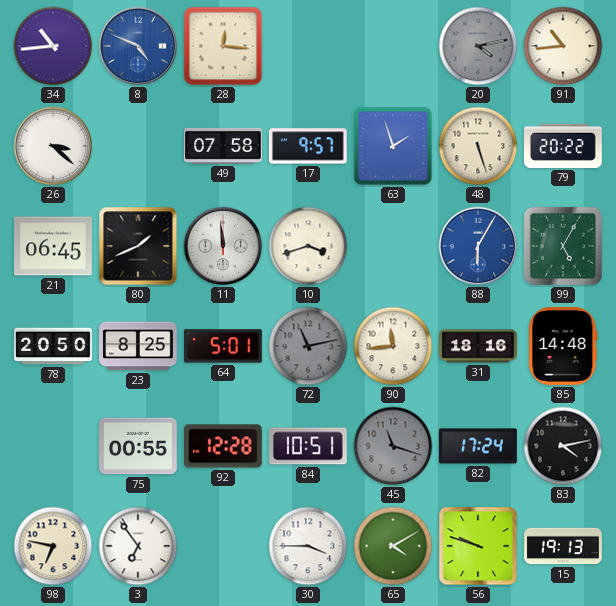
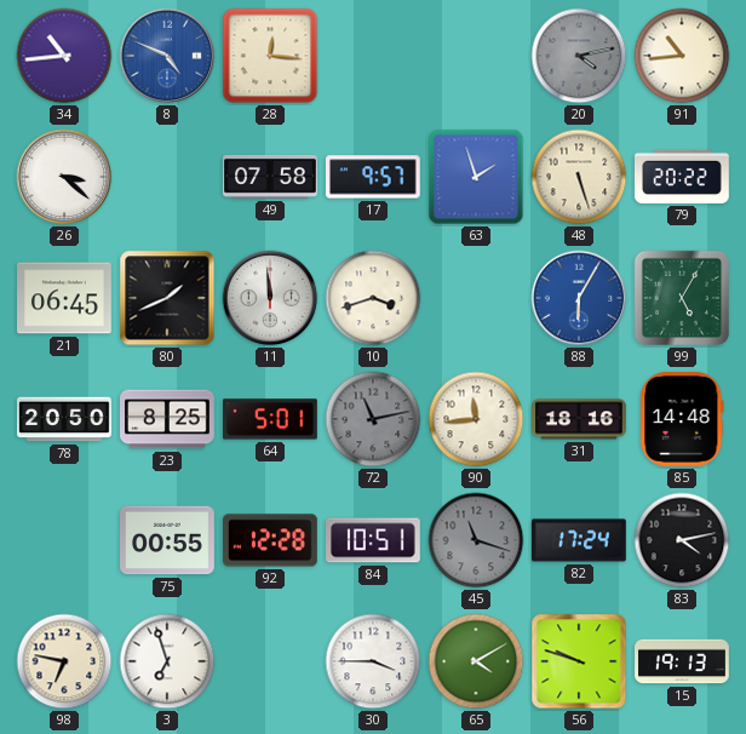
3: 6:54 -> 6:57 (167, 661)
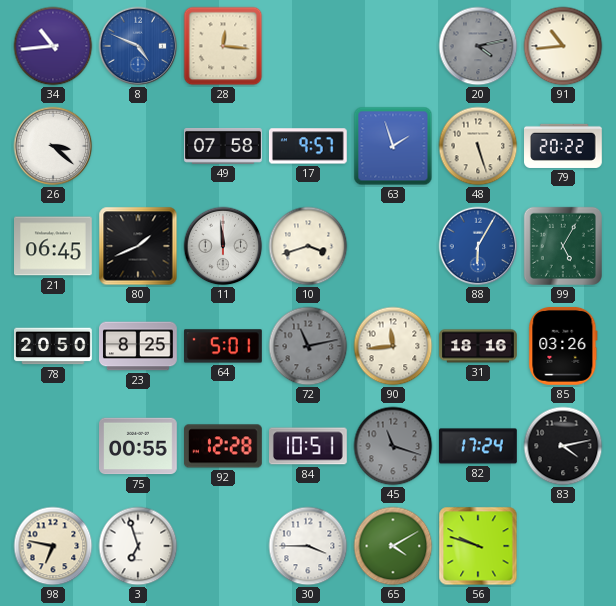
85: 14:48 -> 03:26 (563, 346)
15: 19:13 -> none (682, 661)
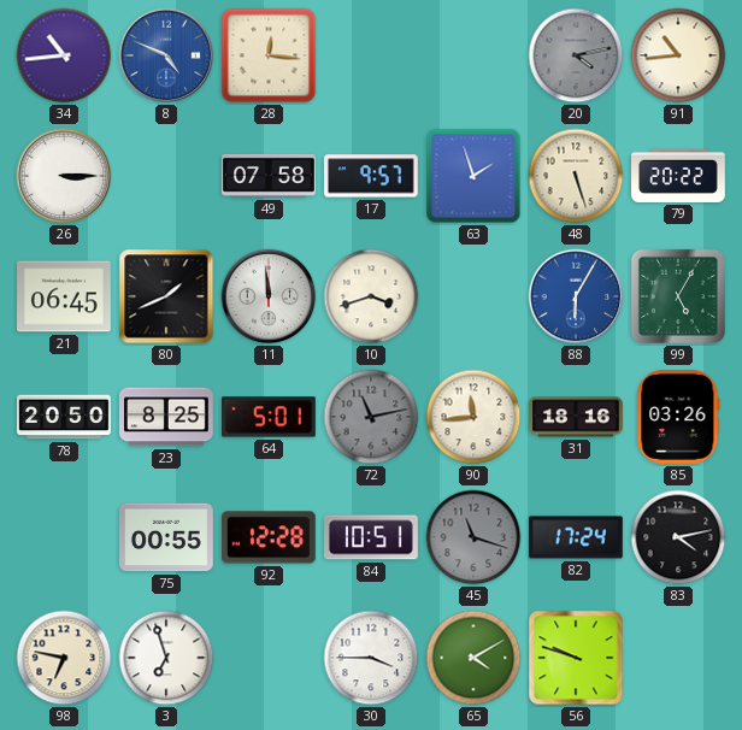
26: 3:22 -> 3:15 (64, 176)
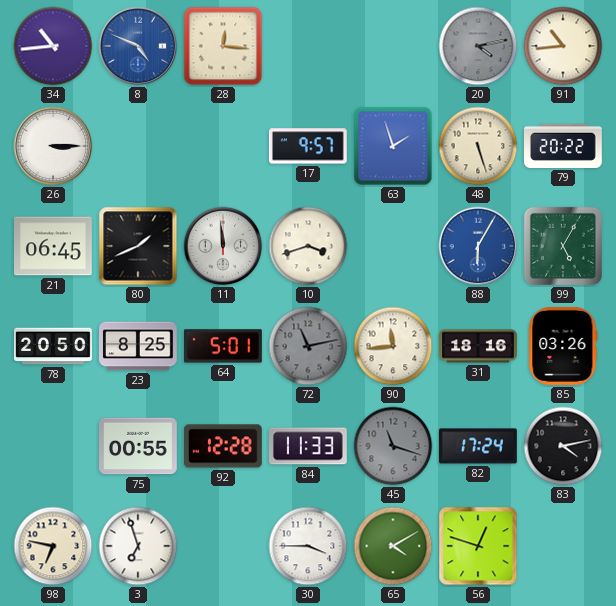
49: 07:58 -> none (269, 176)
84: 10:51 -> 11:33 (309, 446)
56: 9:48 -> 12:48 (478, 546)
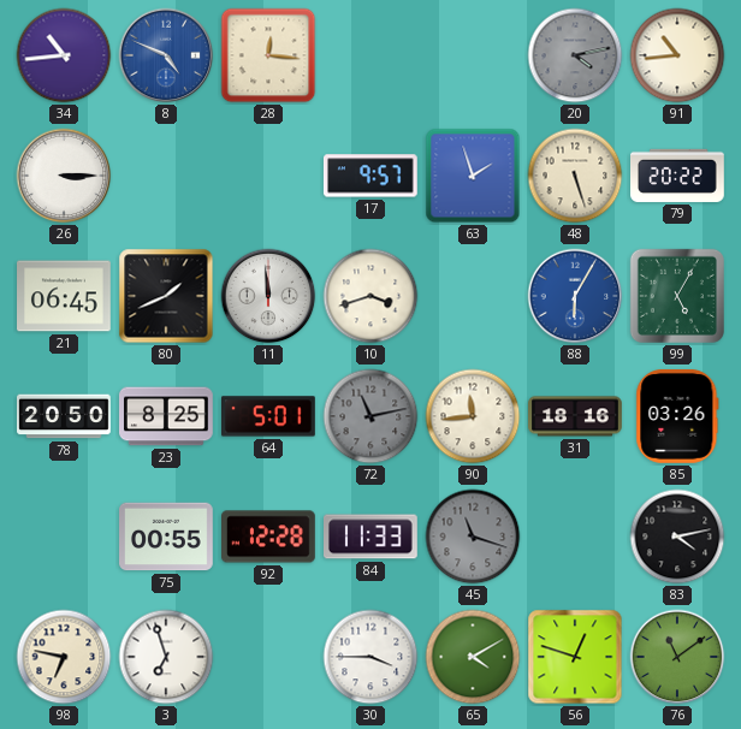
82: 17:24 -> none (479, 446)
76: none -> 11:09 (677, 657)
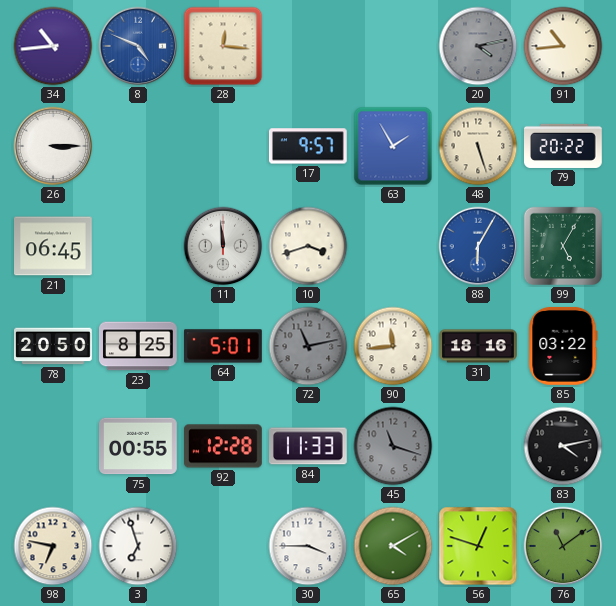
63: 1:57 -> 1:55 (393, 146)
80: 1:41 -> none (166, 296)
85: 03:26 -> 03:22 (563, 346)
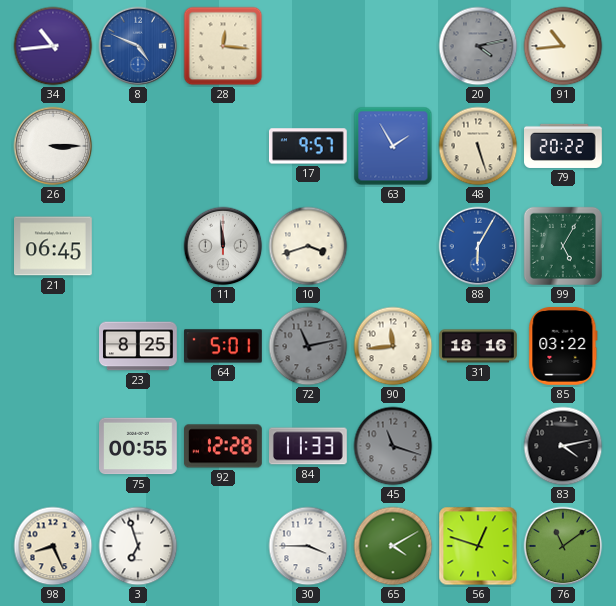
78: 20:50 -> none (54, 346)
98: 6:47 -> 8:26 (53, 546)
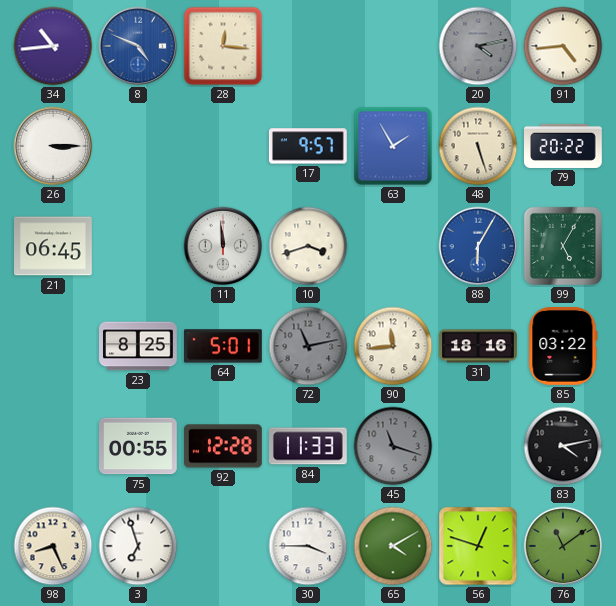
91: 10:44 -> 4:44 (563, 46)
